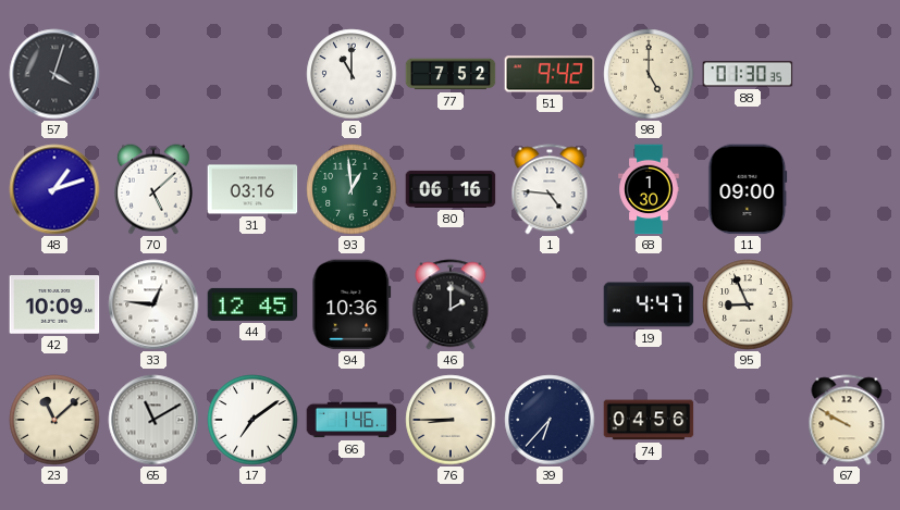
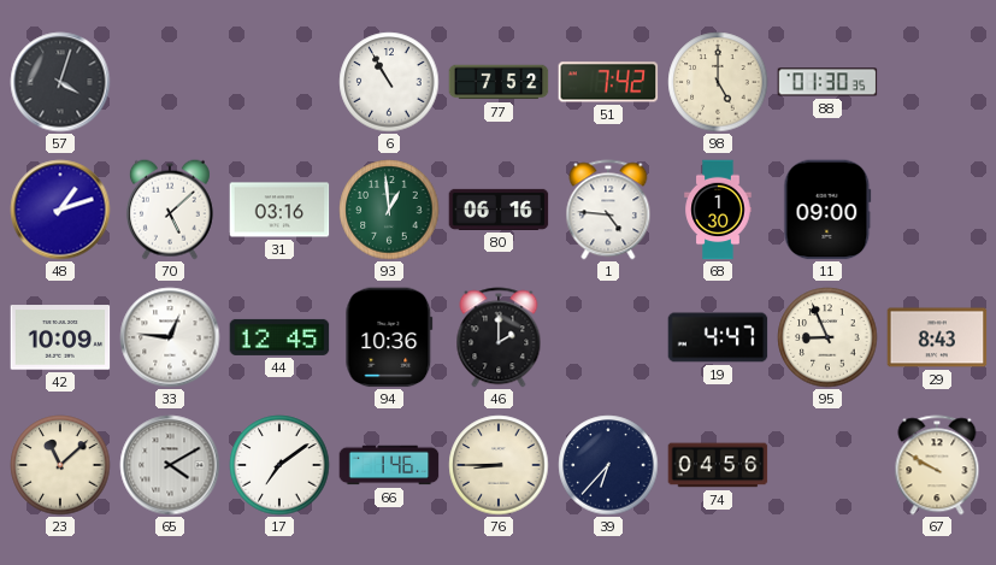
6: 11:00 -> 10:55 (389, 82)
51: 9:42 -> 7:42 (608, 82)
29: none -> 8:43 (937, 337)
65: 11:10 -> 4:10 (170, 465)
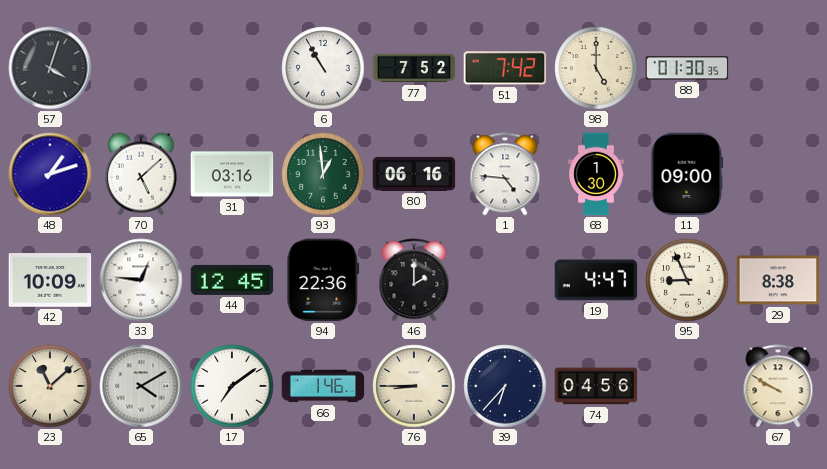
94: 10:36 -> 22:36 (323, 280)
29: 8:43 -> 8:38 (778, 280)
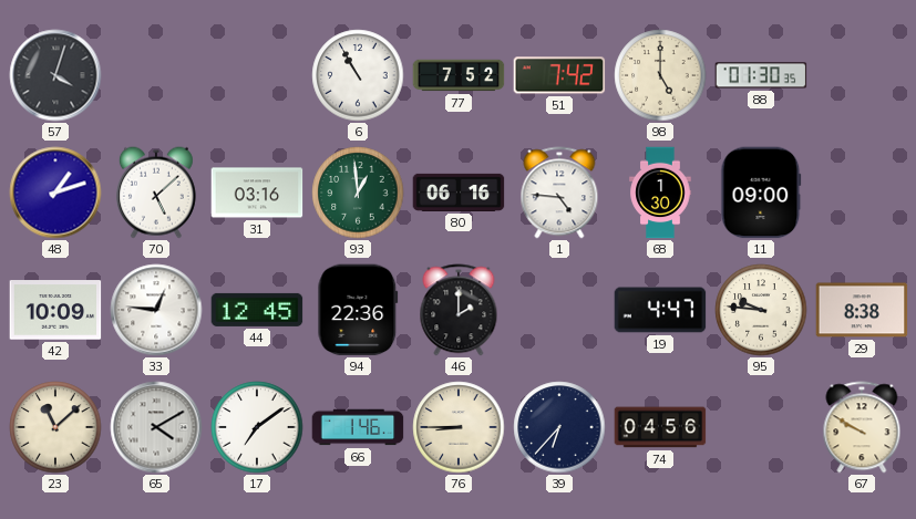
95: 8:56 -> 9:46 (761, 310)
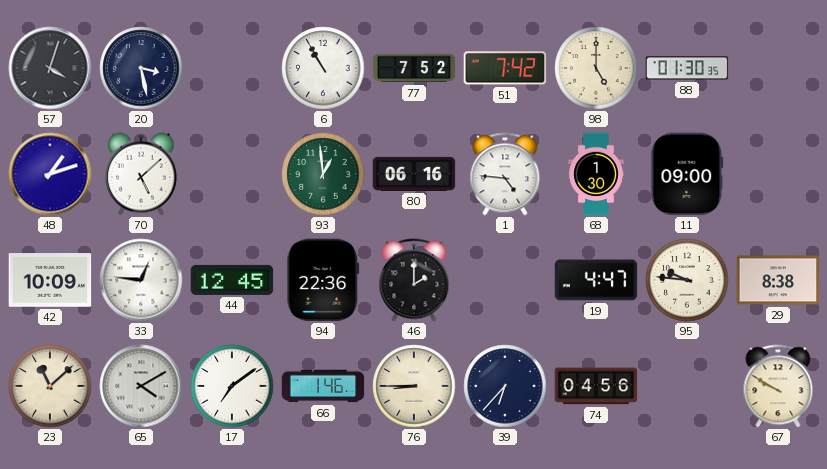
20: none -> 3:28 (141, 68)
31: 03:16 -> none (257, 193)
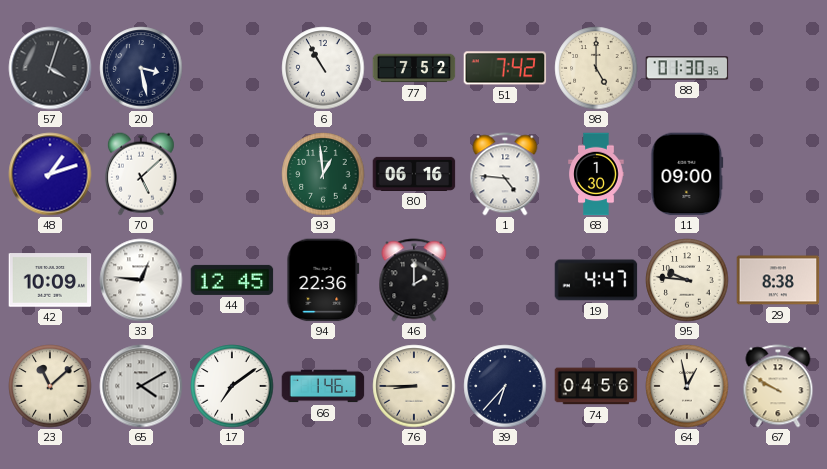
64: none -> 12:58 (687, 386)
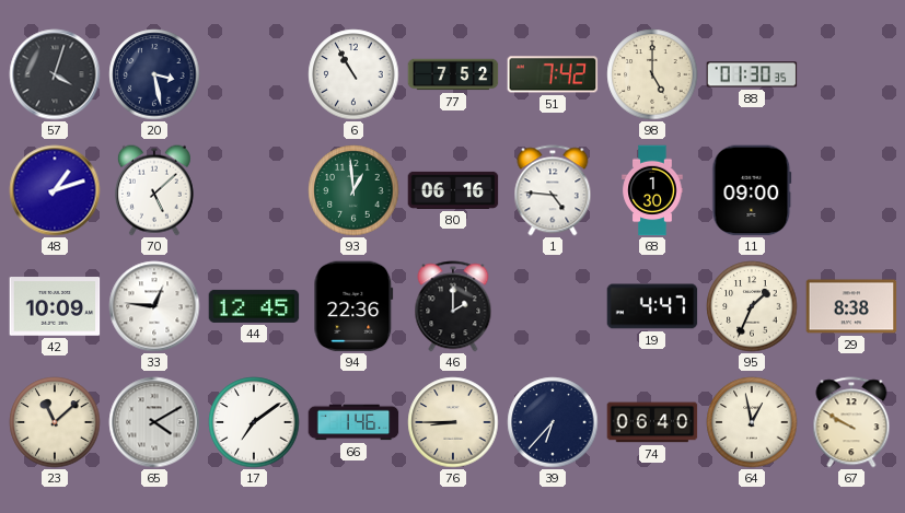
95: 9:46 -> 1:34 (752, 306)
74: 04:56 -> 06:40 (652, 422)
